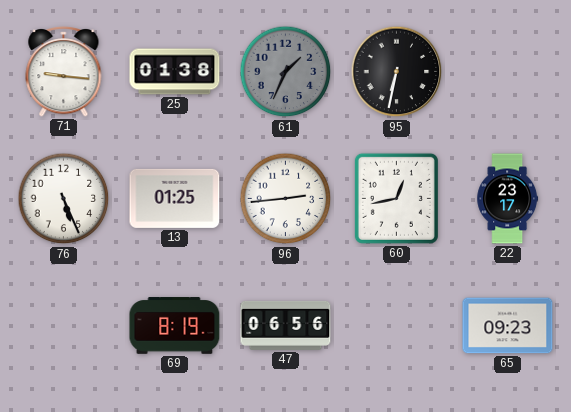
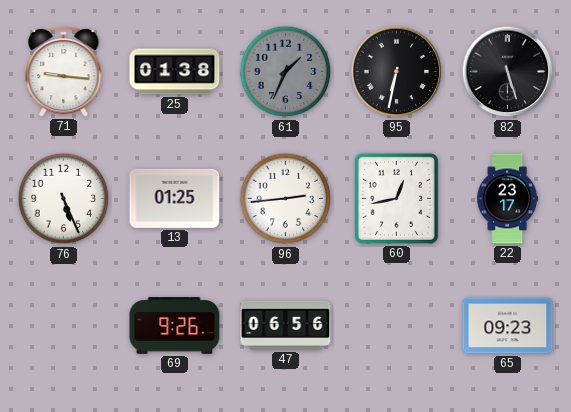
82: none -> 5:27 (508, 72)
69: 8:19 -> 9:26 (175, 326)
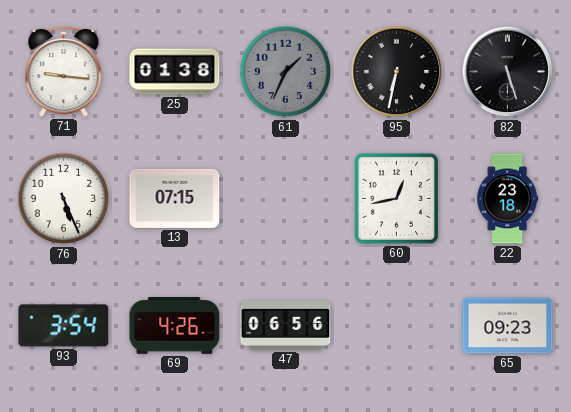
13: 01:25 -> 07:15 (175, 198)
96: 2:44 -> none (286, 199)
22: 23:17 -> 23:18 (508, 199)
93: none -> 3:54 (64, 326)
69: 9:26 -> 4:26 (175, 326)
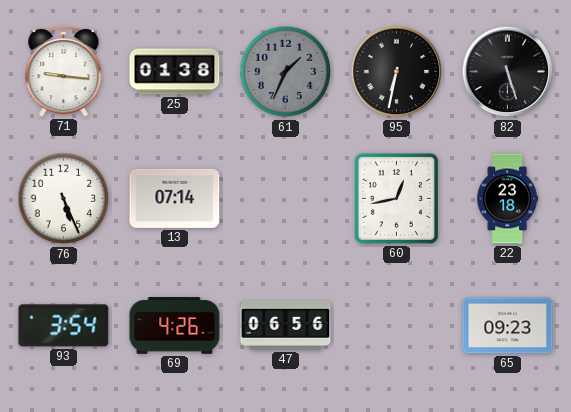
13: 07:15 -> 07:14 (175, 198)
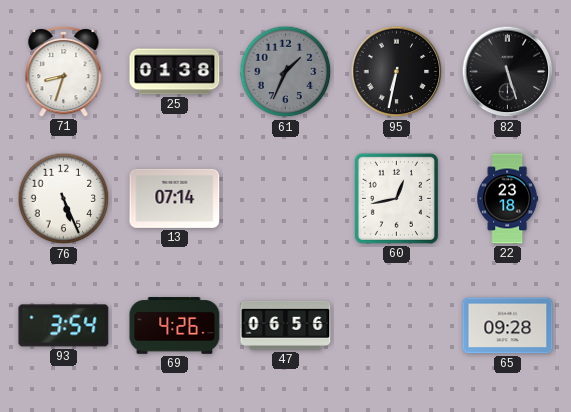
71: 9:16 -> 8:33 (64, 72)
65: 09:23 -> 09:28 (508, 326)
